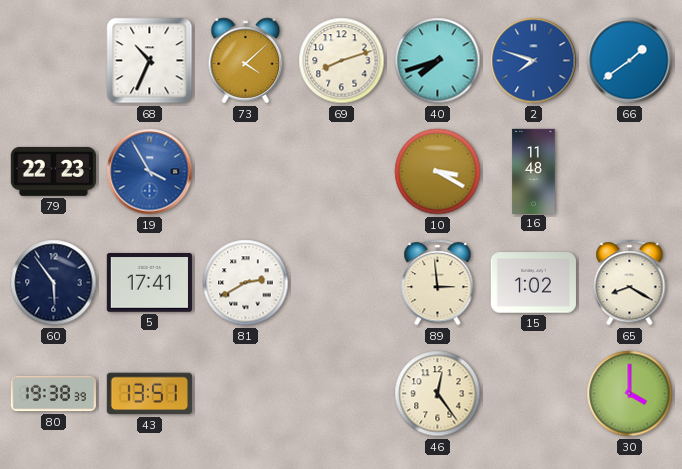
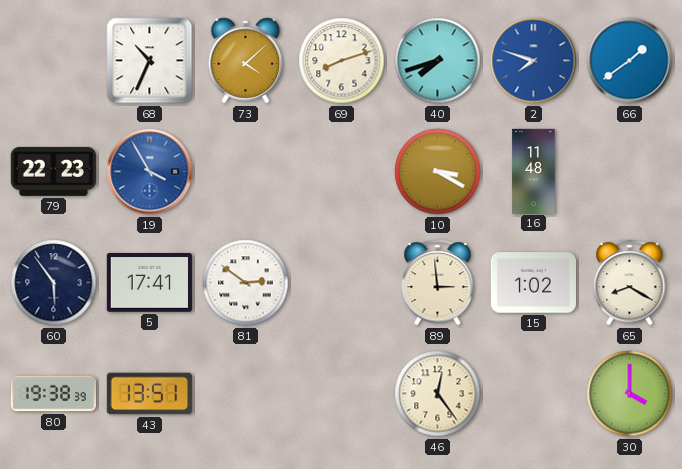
81: 2:40 -> 2:51 (246, 283)
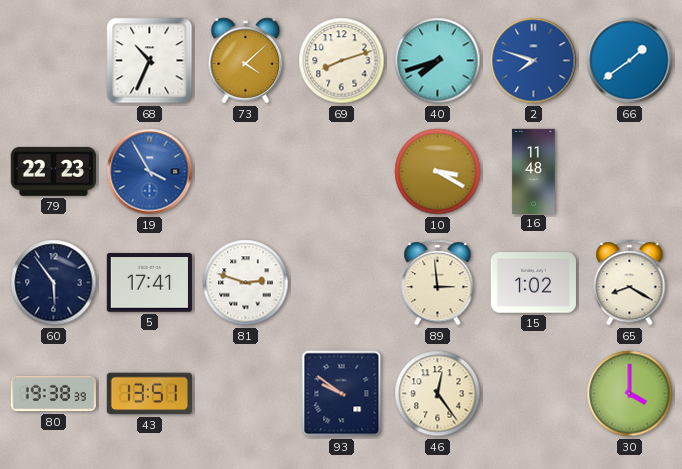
81: 2:51 -> 2:48 (246, 283)
93: none -> 9:51 (342, 394)
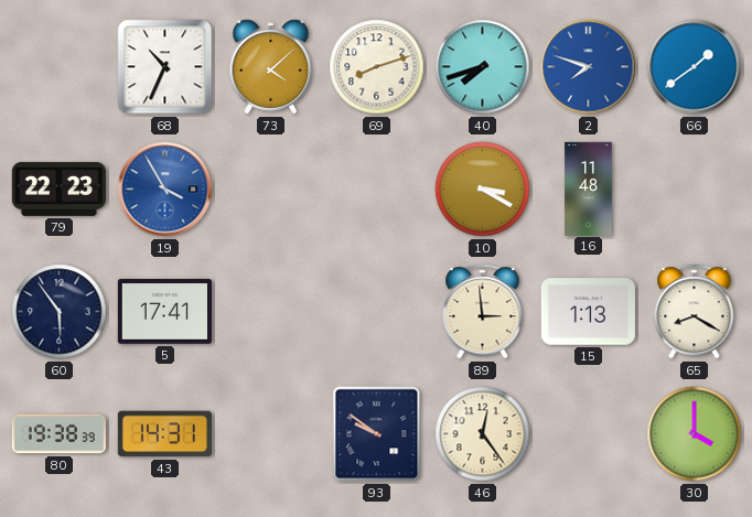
81: 2:48 -> none (246, 283)
15: 1:02 -> 1:13 (588, 312)
43: 13:51 -> 14:31 (164, 434)
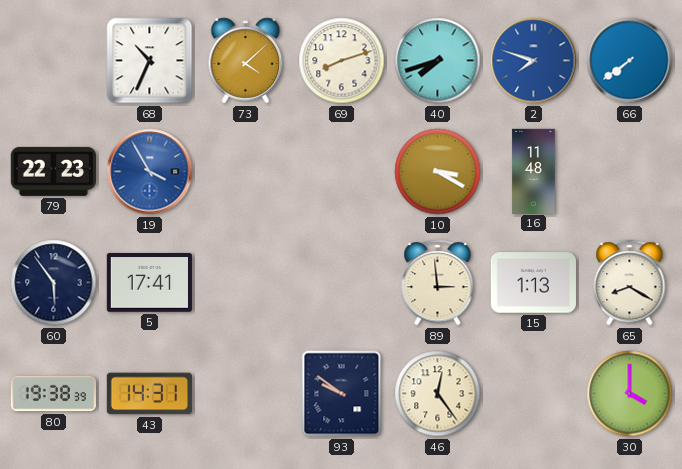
66: 1:39 -> 7:39 (630, 61)
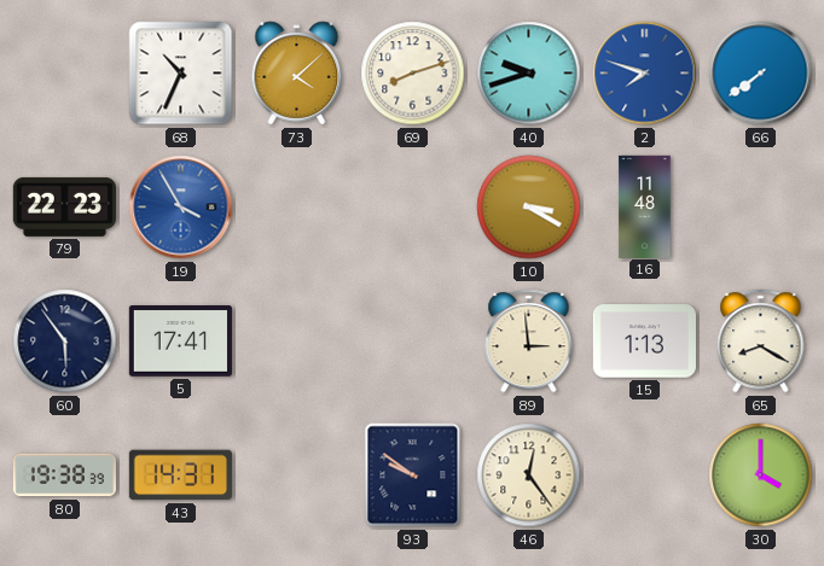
40: 7:42 -> 9:42 (529, 74)
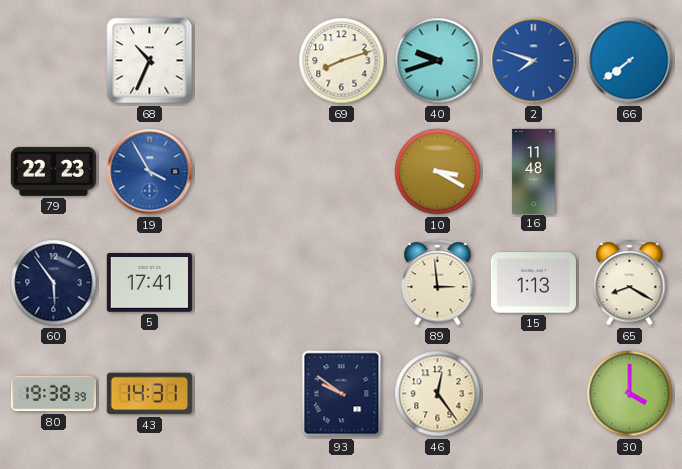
73: 4:08 -> none (297, 74)
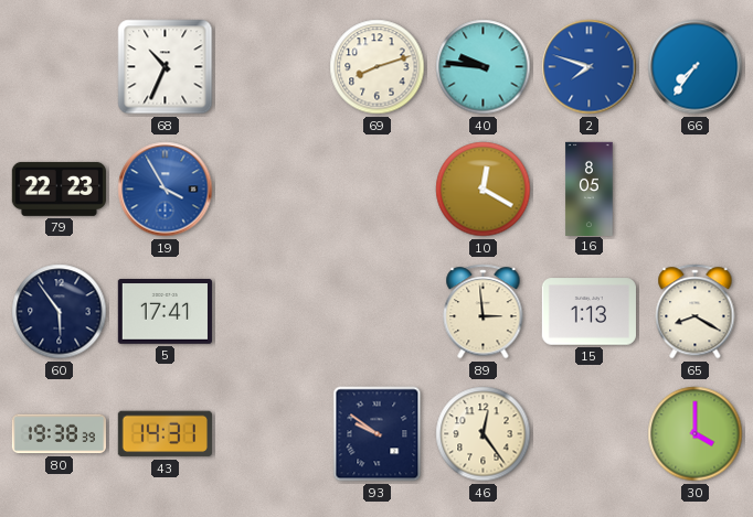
40: 9:42 -> 9:46 (484, 67)
66: 7:39 -> 7:36 (696, 67)
10: 3:20 -> 12:20 (484, 190)
16: 11:48 -> 8:05 (590, 189)
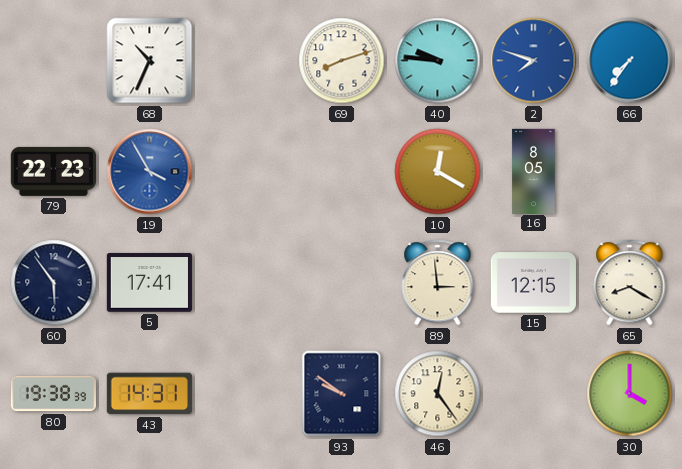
15: 1:13 -> 12:15 (533, 283)
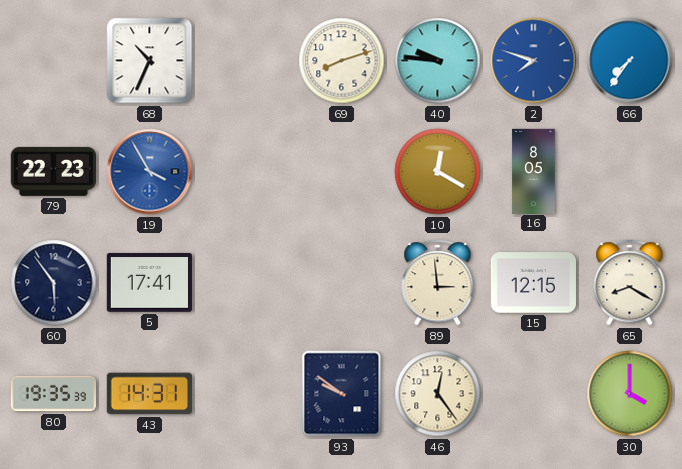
80: 19:38 -> 19:35 (53, 394)
